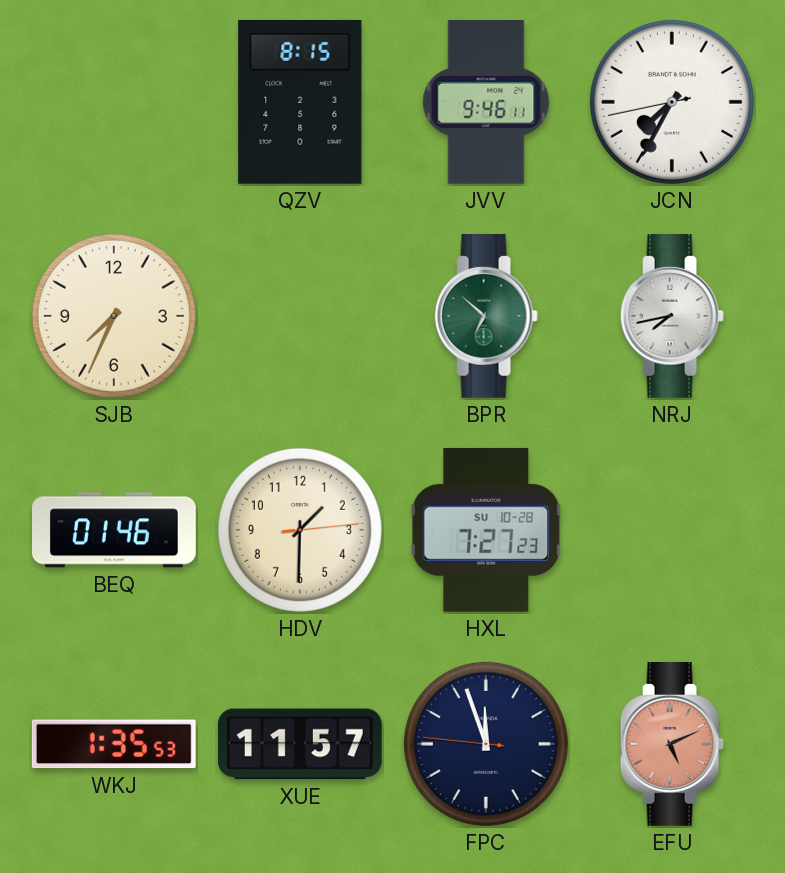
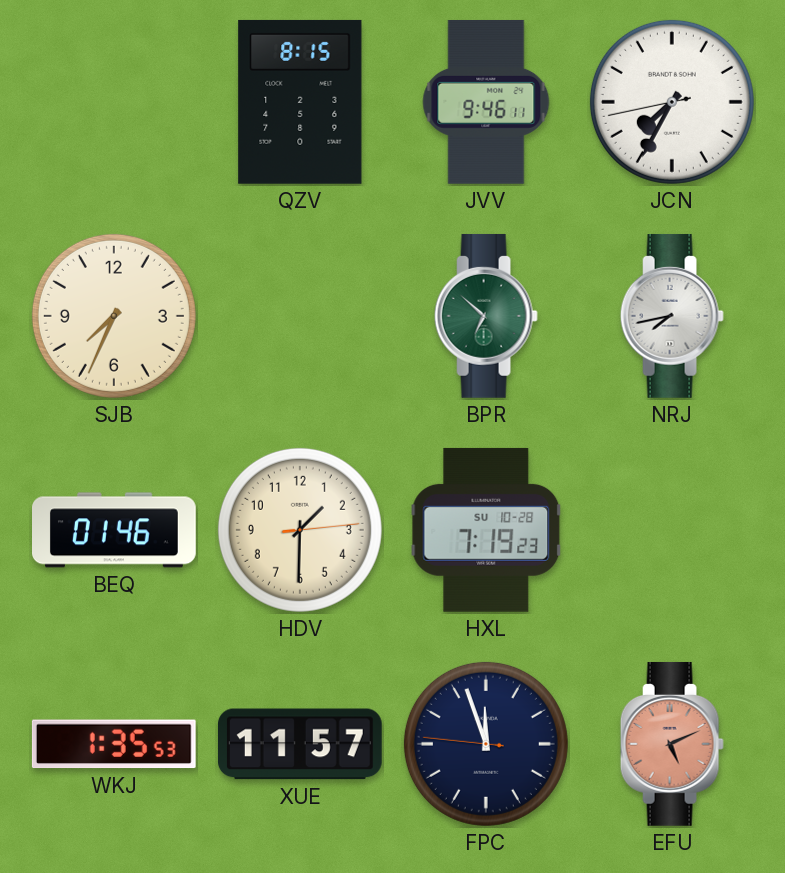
HXL: 7:27 -> 7:19 (486, 530)
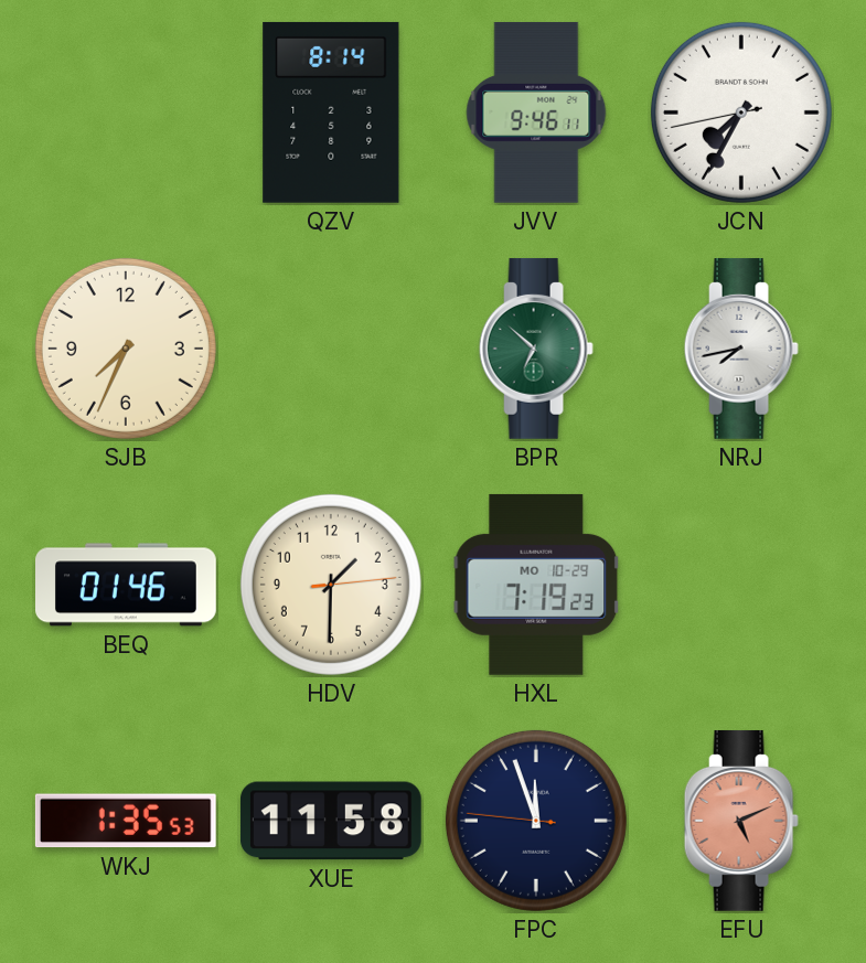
QZV: 8:15 -> 8:14 (331, 113)
HXL date: SU 10-28 -> MO 10-29 (536, 585)
XUE: 11:57 -> 11:58 (331, 821)
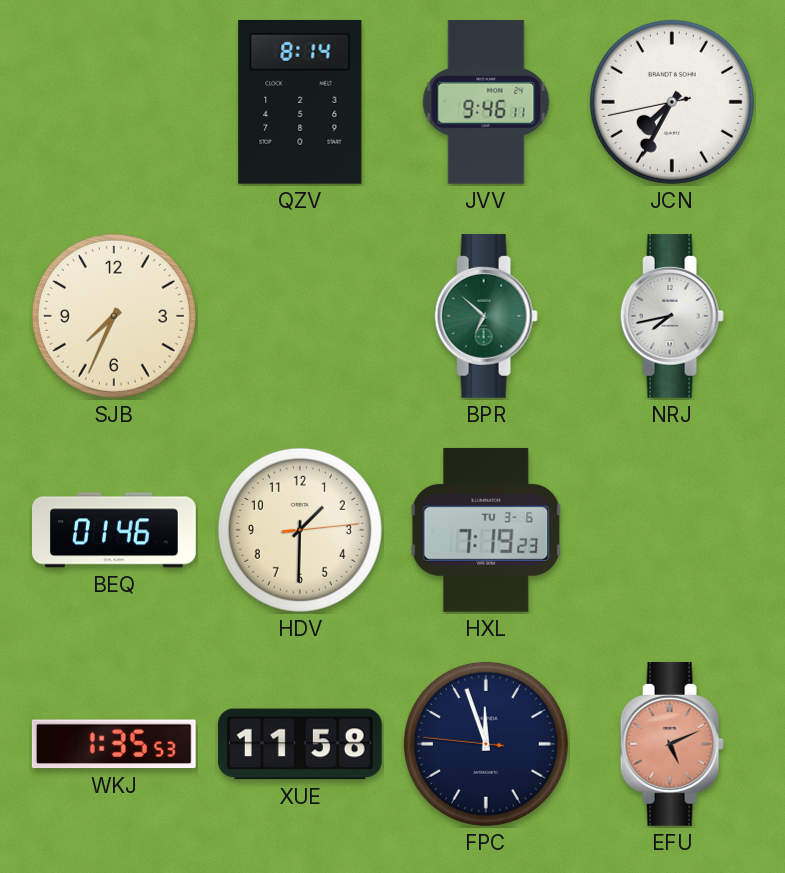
HXL date: MO 10-29 -> TU 3-6 (486, 530)
